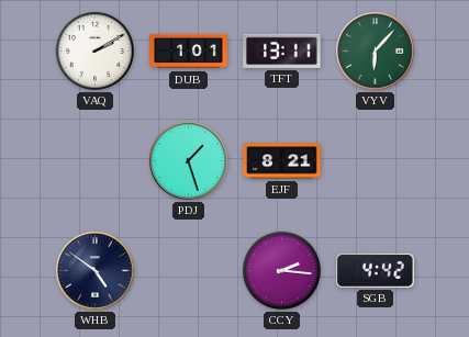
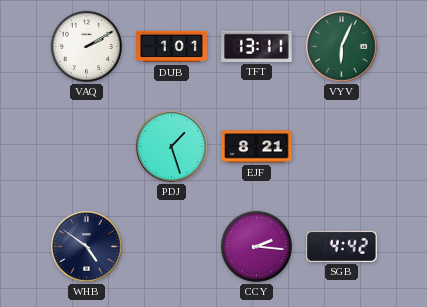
VYV: 6:07 -> 6:04 (342, 47)
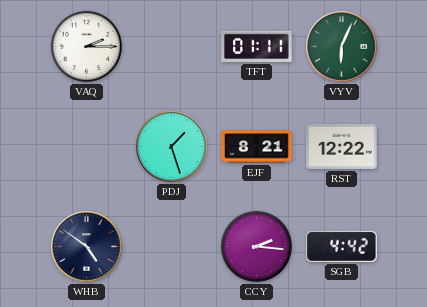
VAQ: 2:10 -> 2:15 (86, 46)
DUB: 1:01 -> none (172, 47)
TFT: 13:11 -> 01:11 (257, 46)
RST: none -> 12:22 (342, 146)
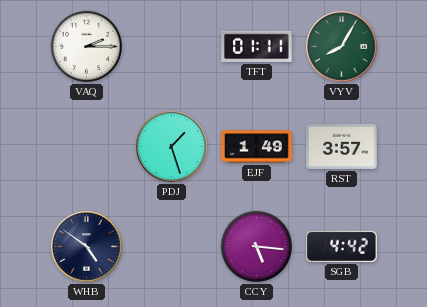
VYV: 6:04 -> 8:05 (342, 47)
EJF: 8:21 -> 1:49 (257, 147)
RST: 12:22 -> 3:57 (342, 146)
CCY: 2:16 -> 5:16 (256, 246)
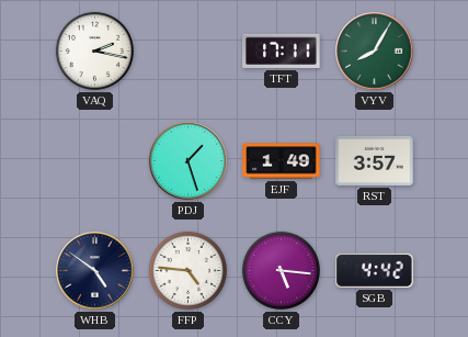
VAQ: 2:15 -> 2:17 (94, 50)
TFT: 01:11 -> 17:11 (282, 50)
FFP: none -> 4:46 (187, 270)
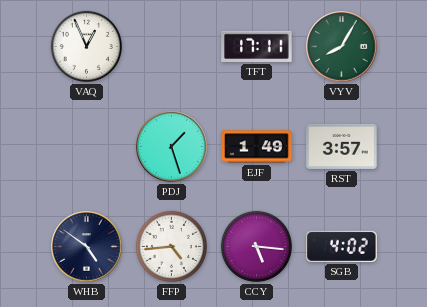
VAQ: 2:17 -> 12:56 (86, 46)
FFP: 4:46 -> 4:44 (171, 246)
SGB: 4:42 -> 4:02 (342, 246)
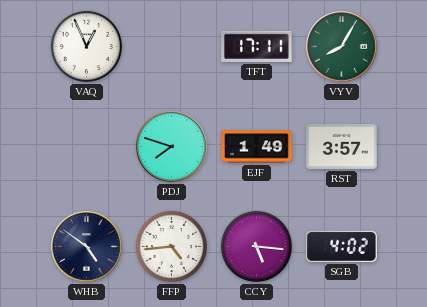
PDJ: 1:27 -> 7:48 (172, 147)
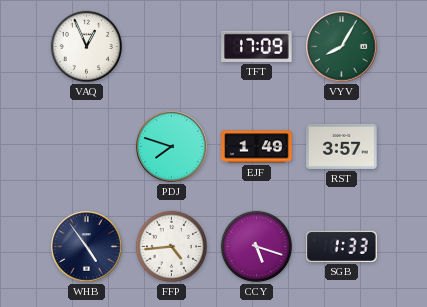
TFT: 17:11 -> 17:09 (257, 46)
WHB: 4:51 -> 4:54 (87, 247)
CCY: 5:16 -> 5:18 (256, 246)
SGB: 4:02 -> 1:33 (342, 246)
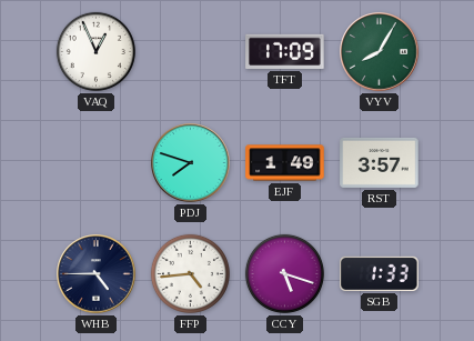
WHB: 4:54 -> 4:45 (97, 274)
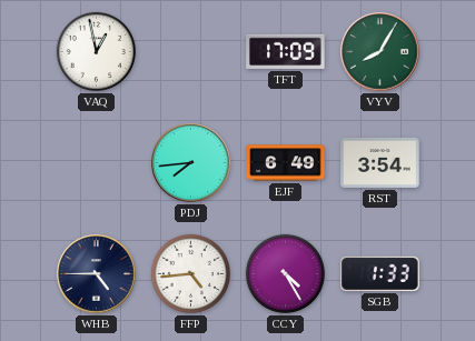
VAQ: 12:56 -> 12:58 (96, 51)
PDJ: 7:48 -> 7:44 (191, 163)
EJF: 1:49 -> 6:49 (286, 163)
RST: 3:57 -> 3:54 (380, 162)
CCY: 5:18 -> 4:25 (285, 273)
